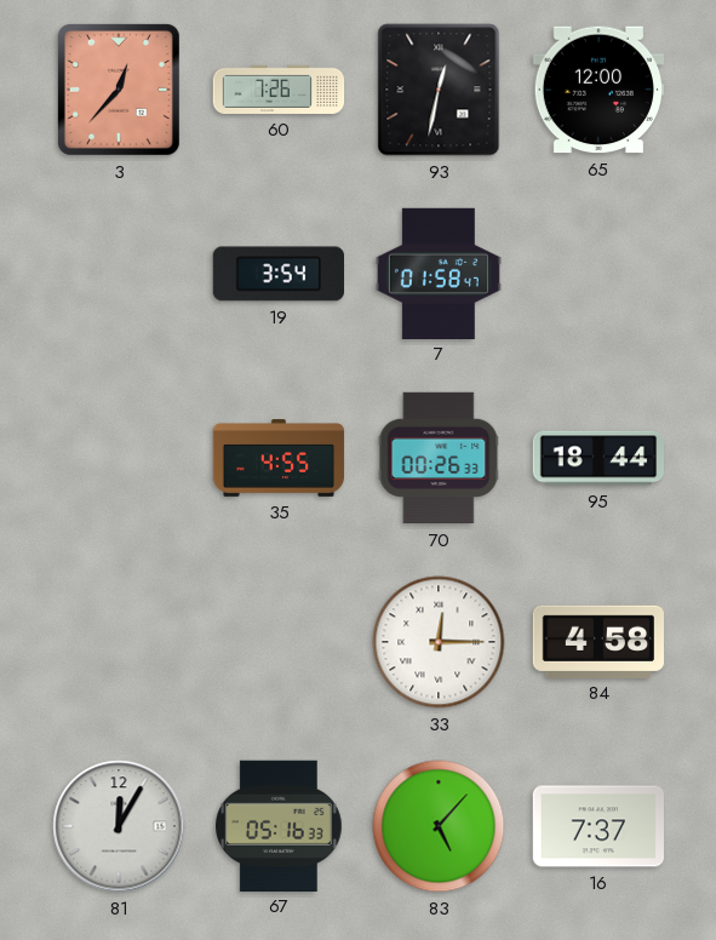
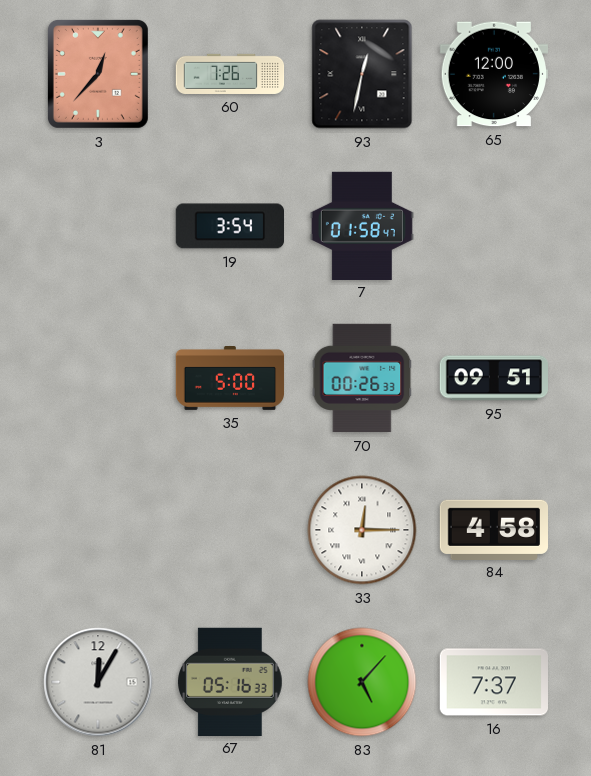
35: 4:55 -> 5:00 (230, 379)
95: 18:44 -> 09:51 (493, 378)
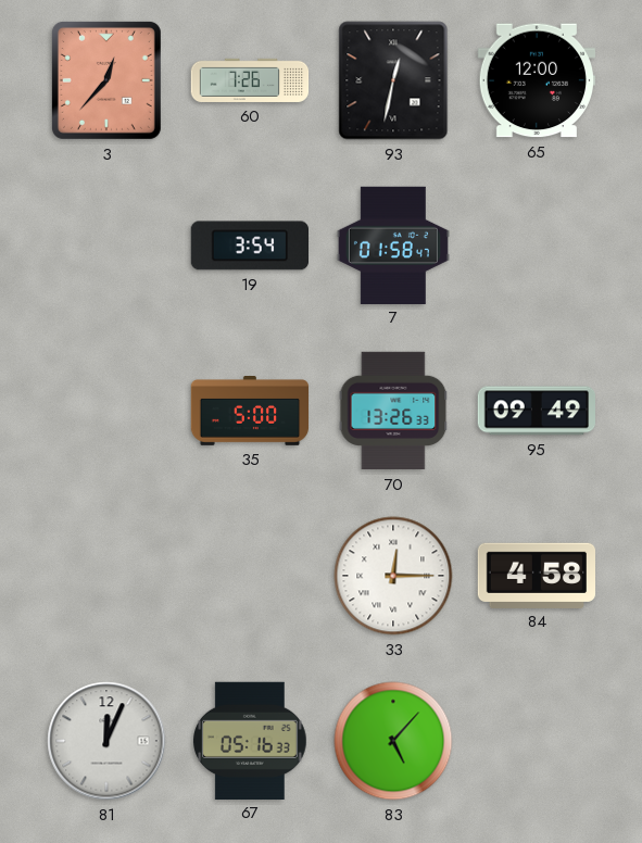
70: 00:26 -> 13:26 (393, 411)
95: 09:51 -> 09:49 (536, 411)
81: 12:05 -> 12:04 (106, 741)
16: 7:37 -> none (493, 682)
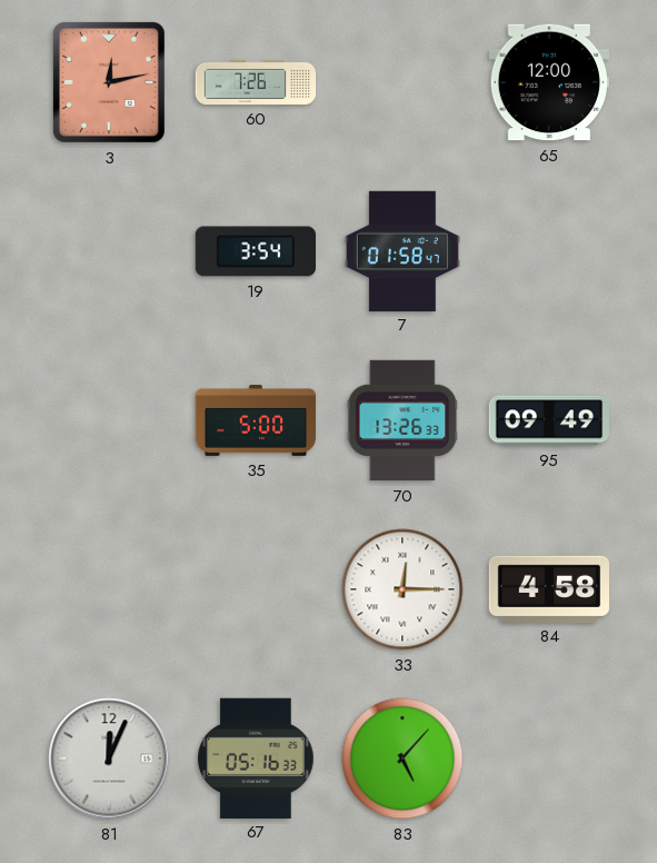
3: 12:37 -> 12:13 (109, 82)
93: 12:32 -> none (393, 80)
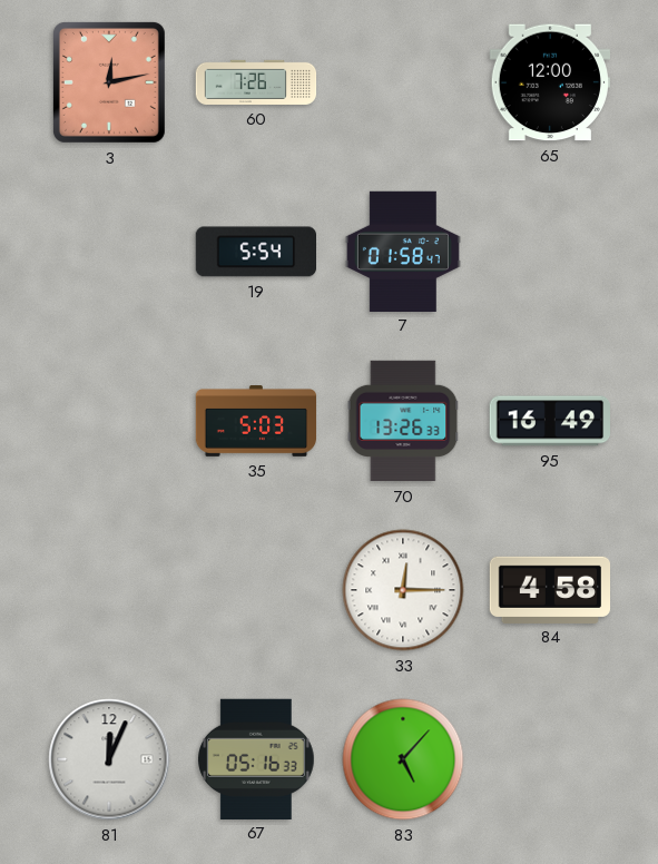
19: 3:54 -> 5:54 (255, 252)
35: 5:00 -> 5:03 (256, 422)
95: 09:49 -> 16:49 (549, 421)
